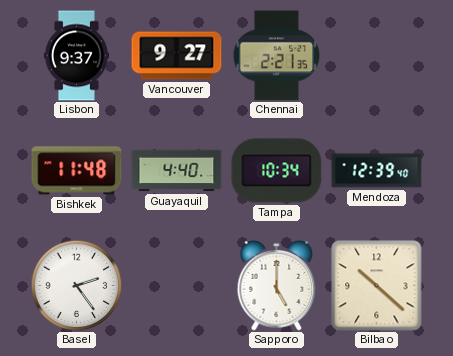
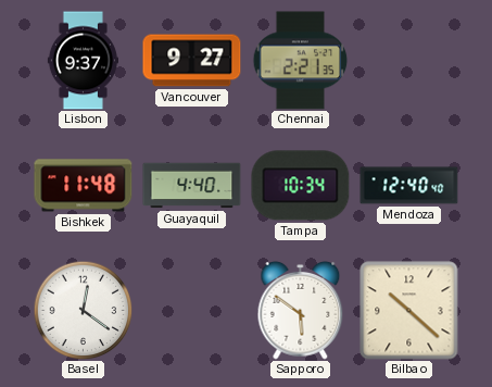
Mendoza: 12:39 -> 12:40 (409, 186)
Basel: 2:24 -> 12:21 (83, 310)
Sapporo: 5:00 -> 5:51 (301, 310)
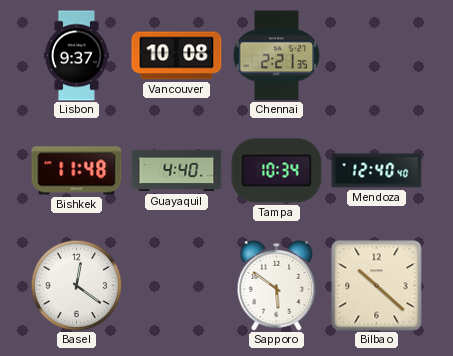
Vancouver: 9:27 -> 10:08 (177, 56)
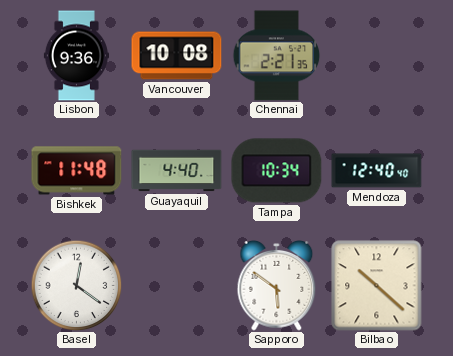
Lisbon: 9:37 -> 9:36 (76, 56)
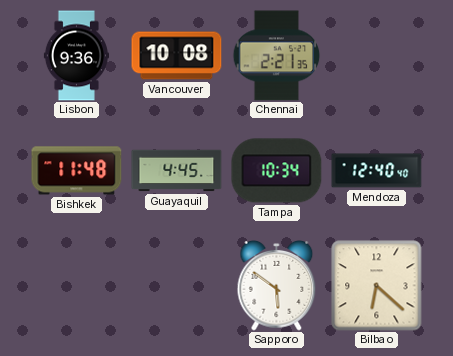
Guayaquil: 4:40 -> 4:45 (177, 171)
Basel: 12:21 -> none (76, 285)
Bilbao: 10:22 -> 6:22 (377, 286)
